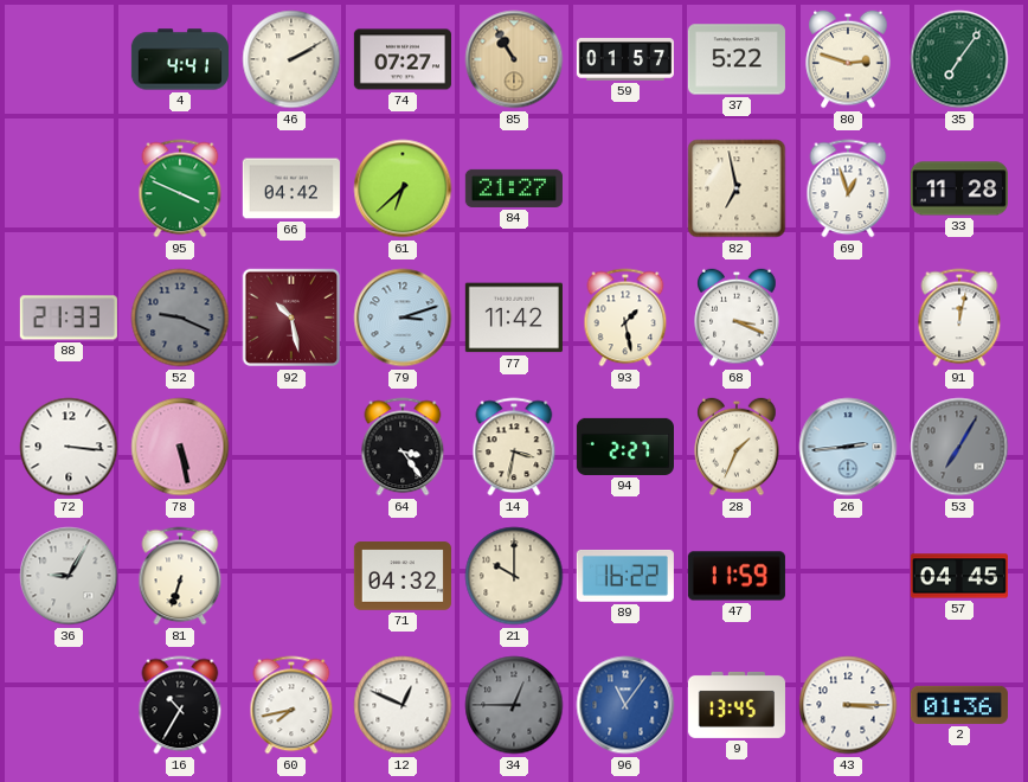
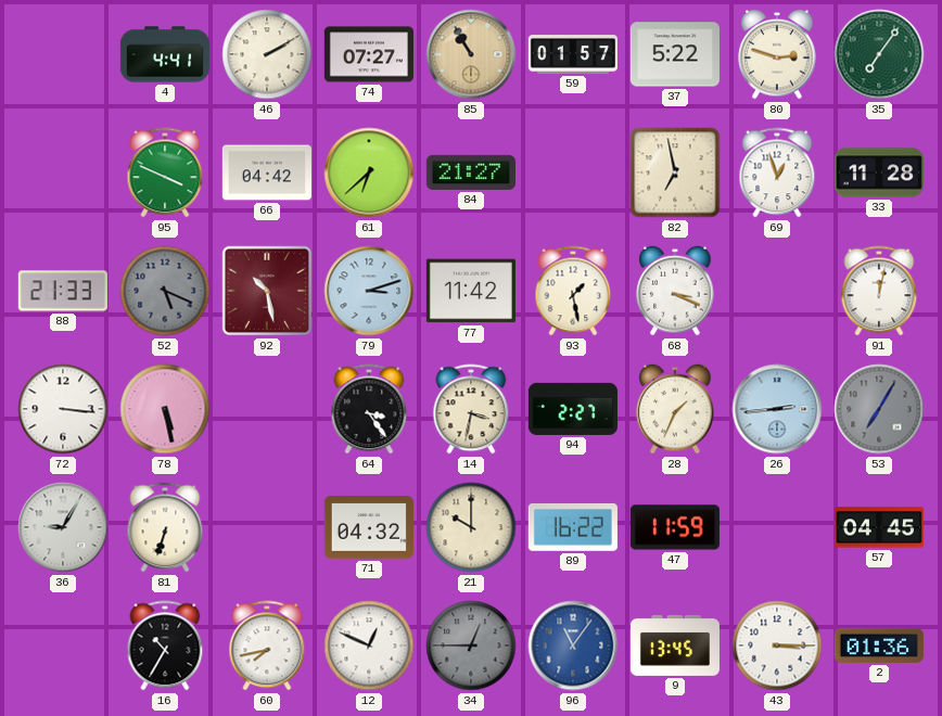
52: 9:19 -> 5:19 (165, 291)
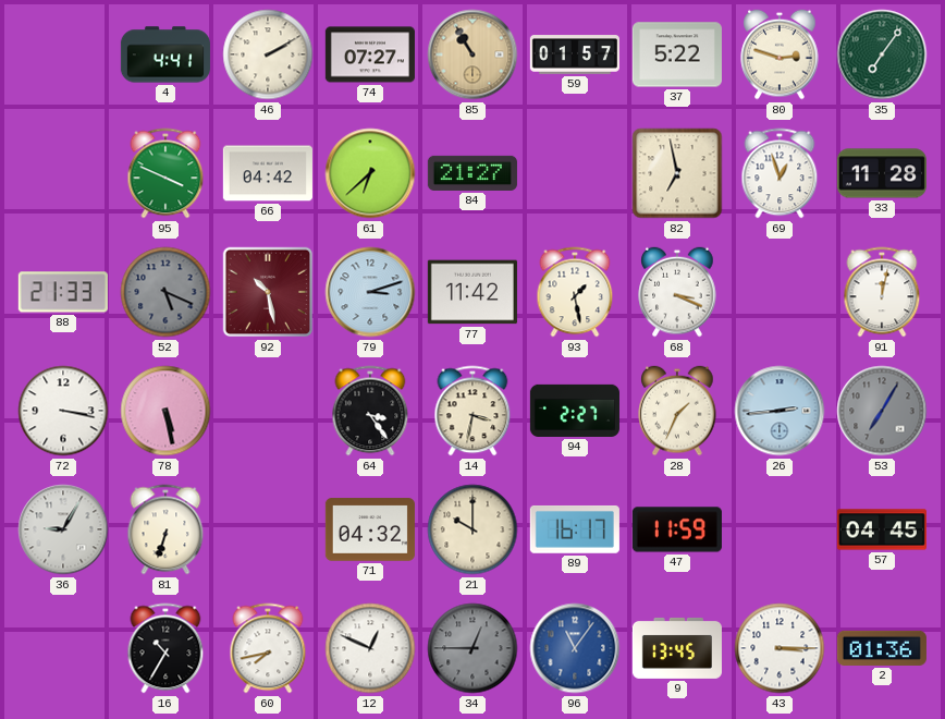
72: 3:16 -> 3:17 (63, 411)
89: 16:22 -> 16:17 (575, 529)
